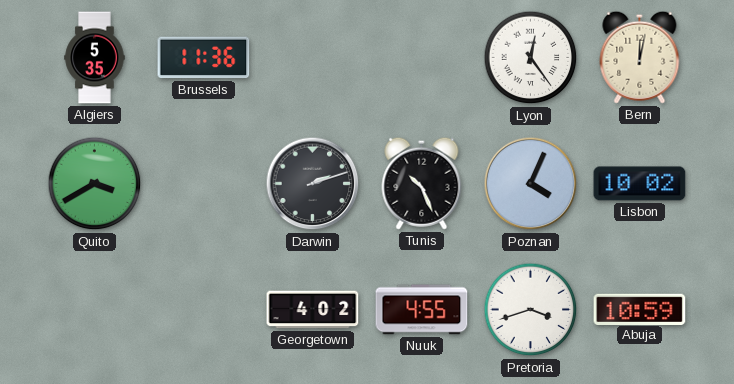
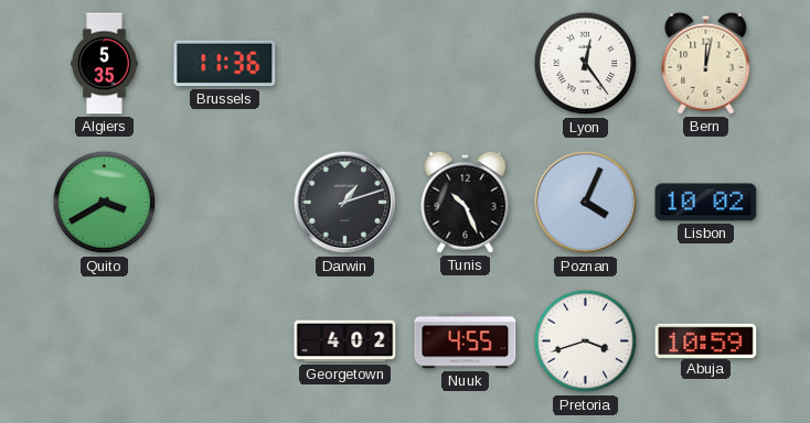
Darwin: 2:12 -> 1:12 (345, 203)
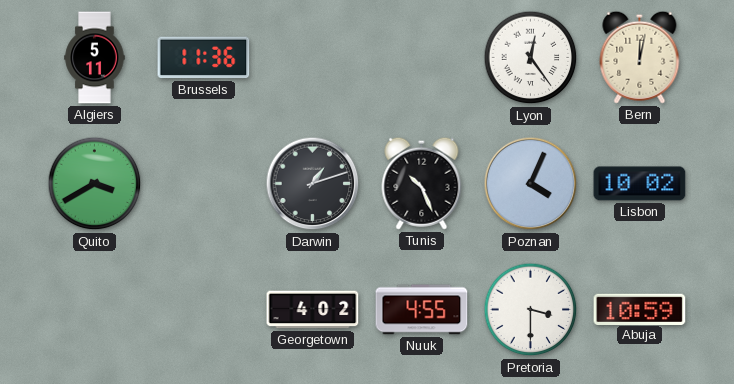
Algiers: 5:35 -> 5:11 (95, 58)
Pretoria: 3:42 -> 3:30 (531, 310)
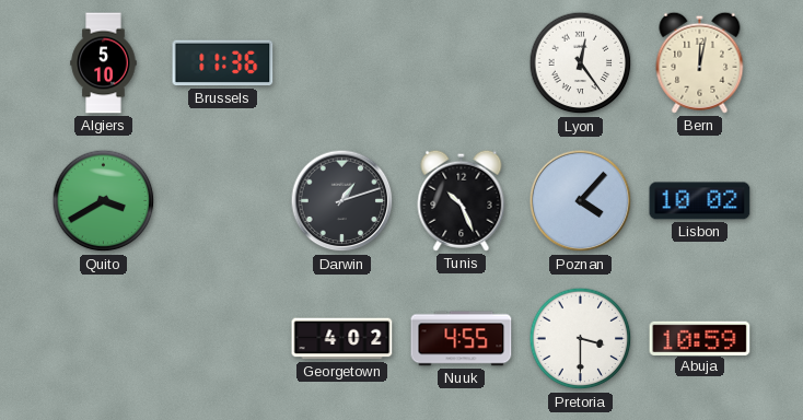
Algiers: 5:11 -> 5:10 (104, 63)
Poznan: 4:04 -> 4:07 (581, 201)
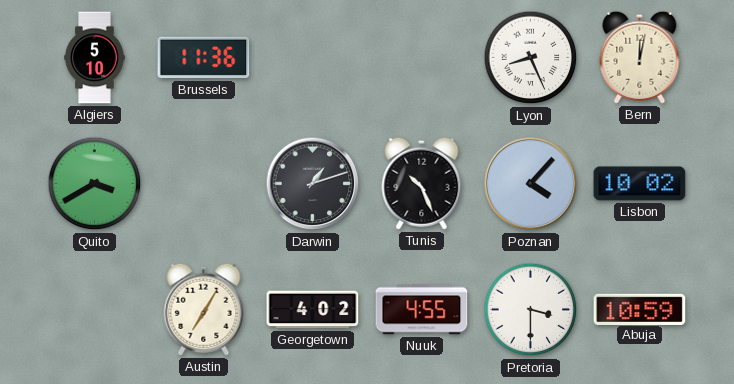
Lyon: 12:24 -> 8:26 (531, 58)
Austin: none -> 7:05 (204, 309)
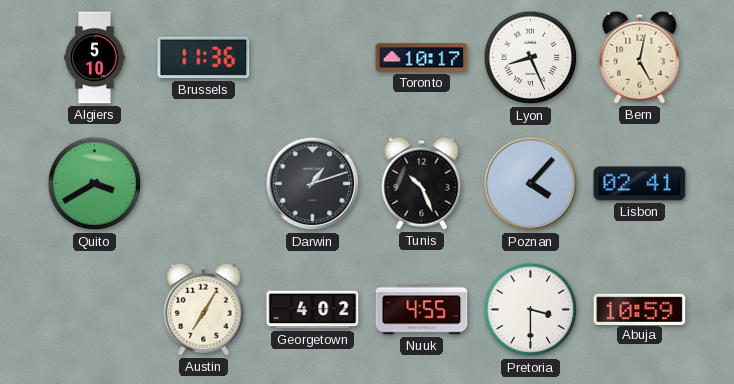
Toronto: none -> 10:17 (422, 58)
Bern: 12:02 -> 5:02 (640, 57)
Lisbon: 10:02 -> 02:41 (640, 184)
